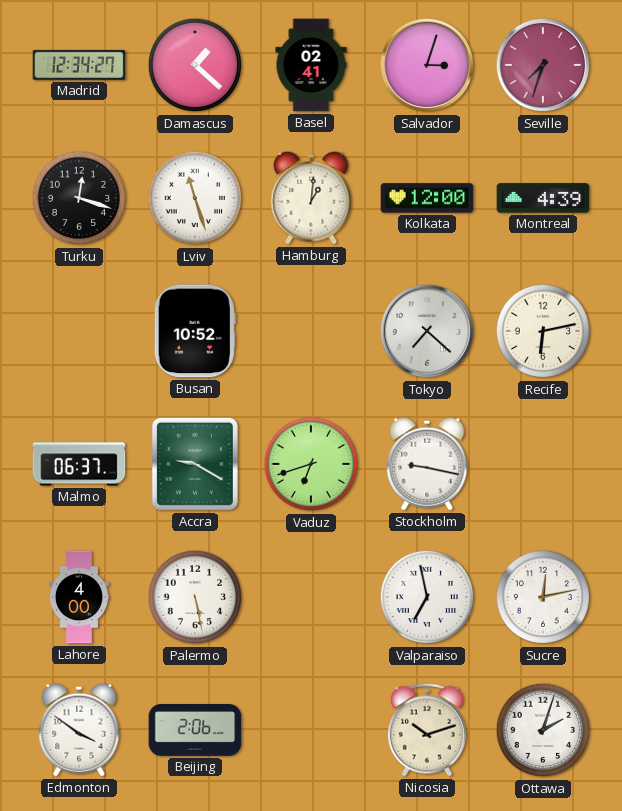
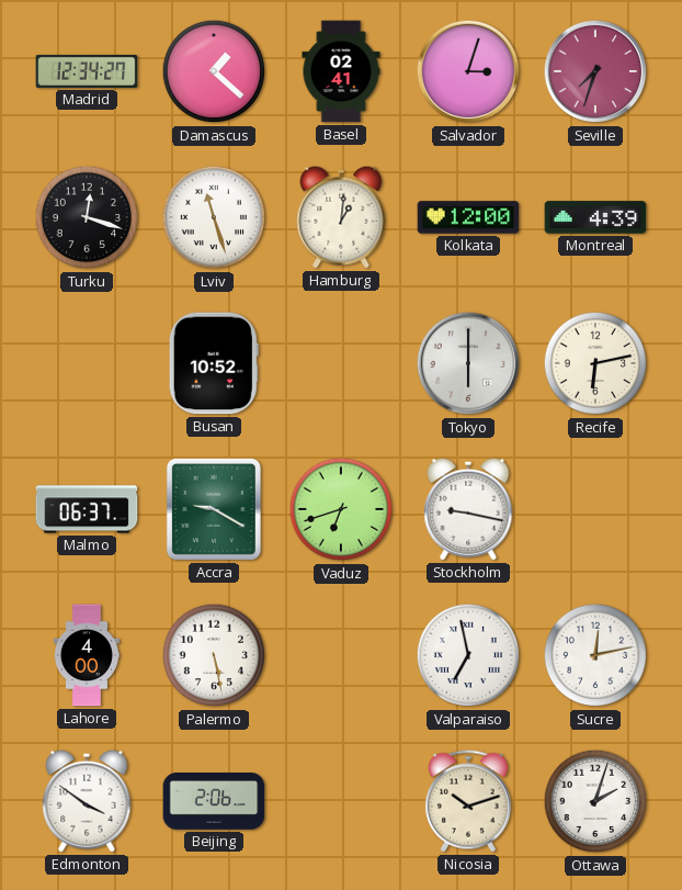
Tokyo: 7:22 -> 6:00 (468, 363)
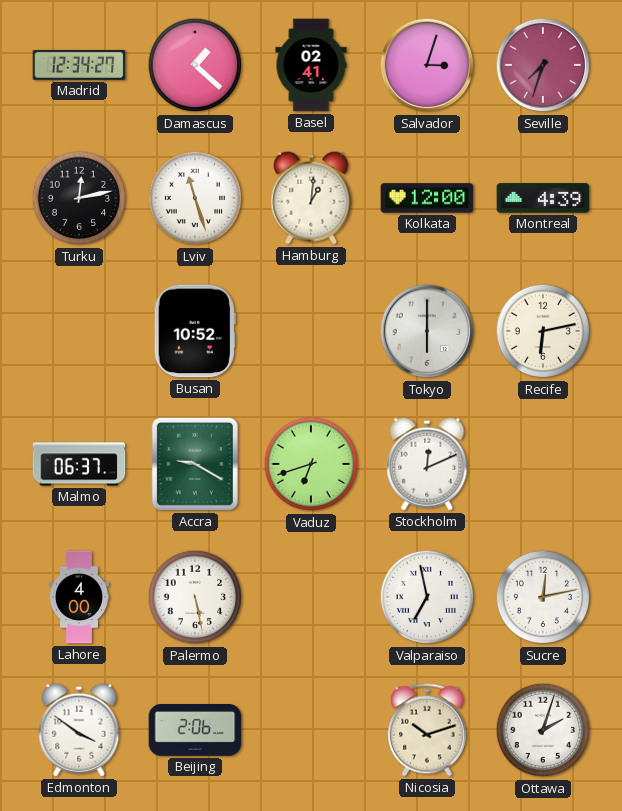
Turku: 12:18 -> 12:13 (79, 198)
Stockholm: 9:17 -> 12:11 (427, 464)
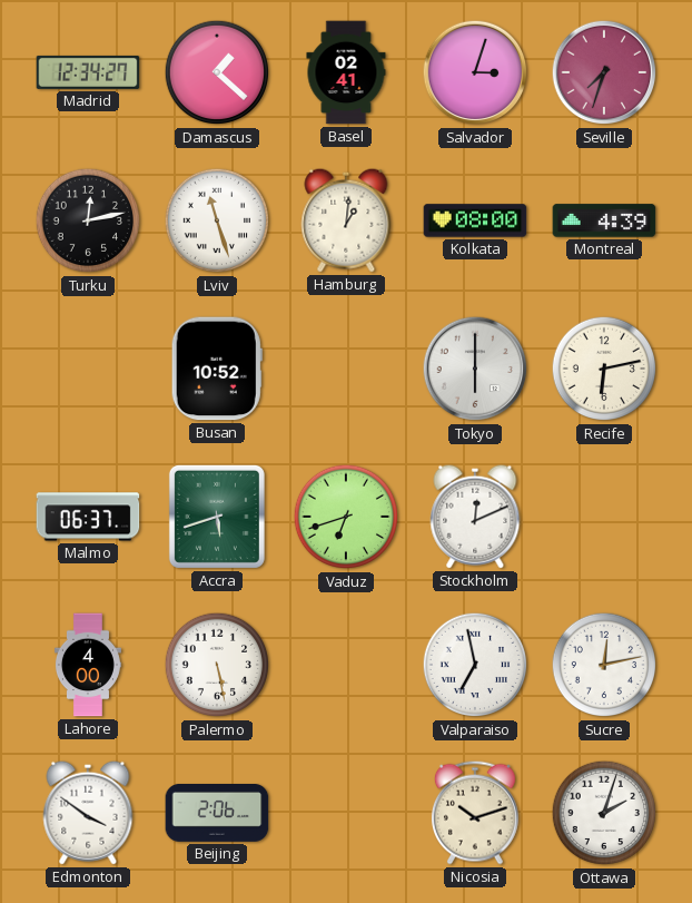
Kolkata: 12:00 -> 08:00 (475, 220)
Accra: 9:20 -> 5:42 (217, 517)
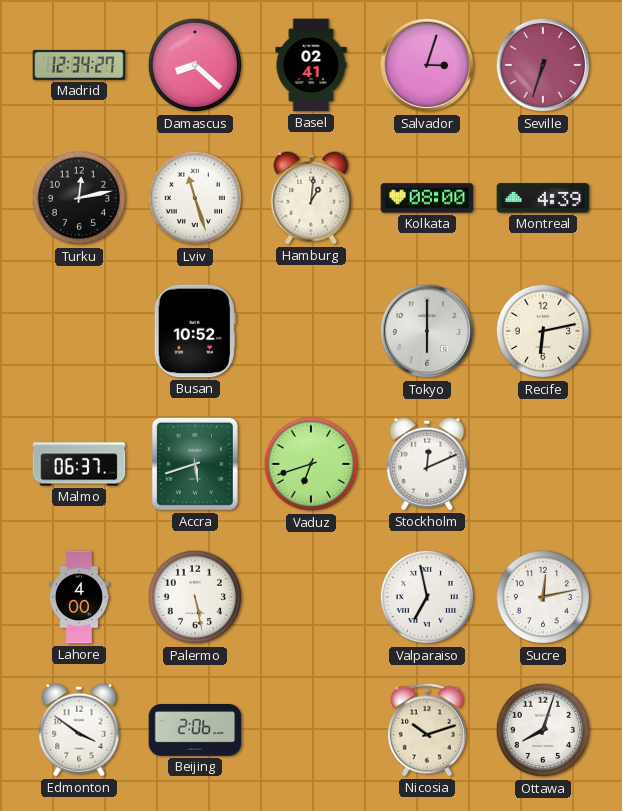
Damascus: 1:22 -> 8:22 (195, 65)
Seville: 7:33 -> 6:33 (543, 65)
Ottawa: 2:03 -> 8:03 (543, 730)
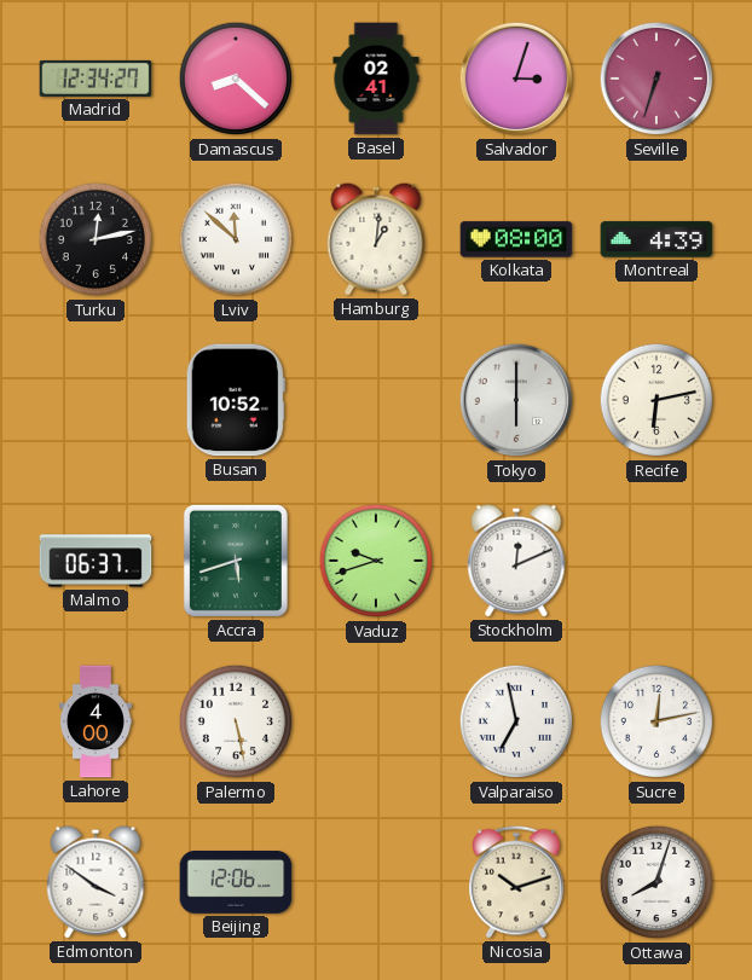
Lviv: 11:27 -> 11:52 (236, 239)
Vaduz: 6:42 -> 9:42 (376, 561)
Beijing: 2:06 -> 12:06 (236, 883)
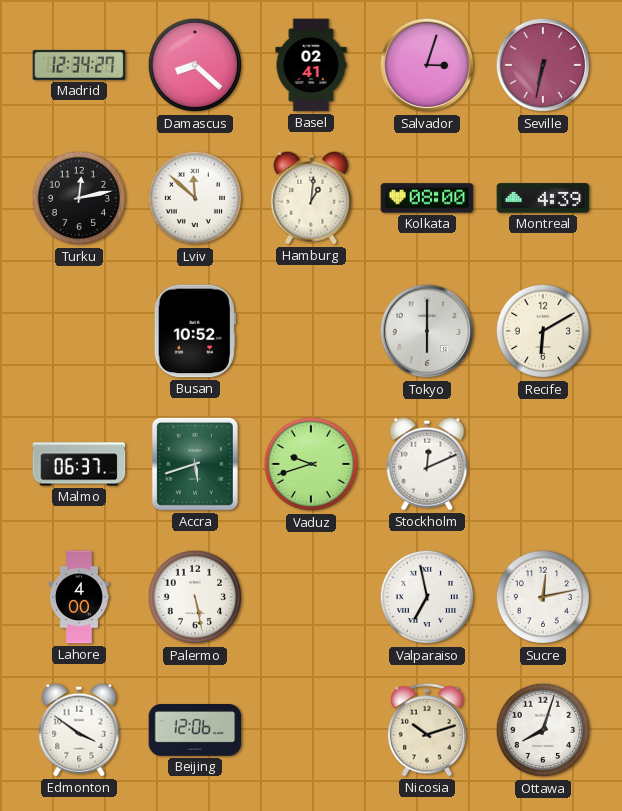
Seville: 6:33 -> 6:32 (543, 65)
Recife: 6:13 -> 6:10 (543, 331)
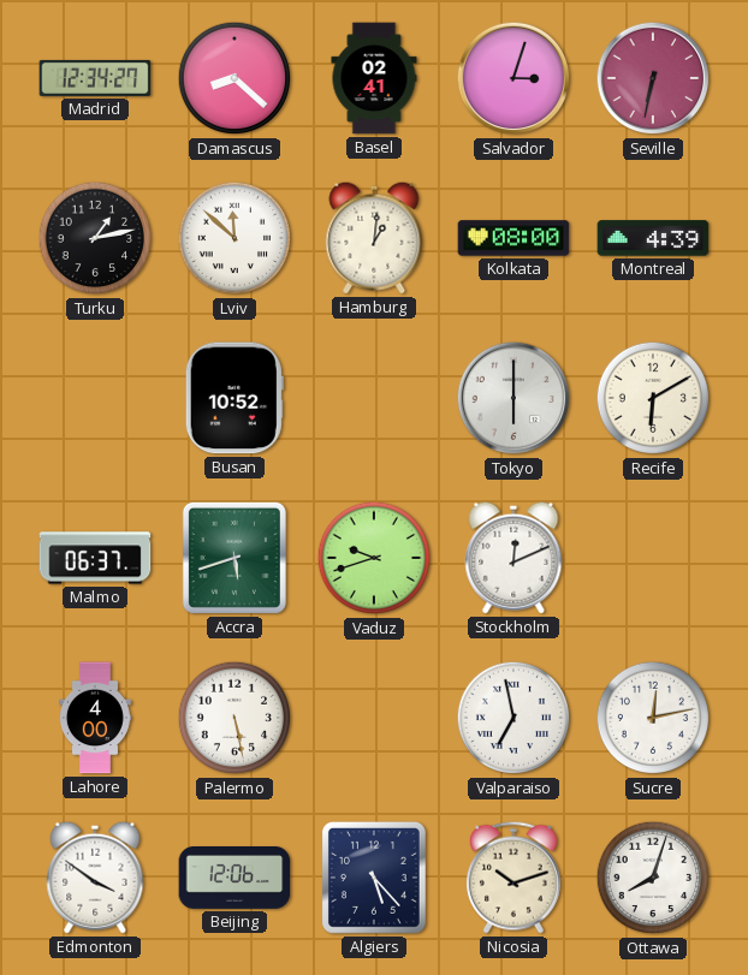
Turku: 12:13 -> 1:13 (95, 238)
Algiers: none -> 5:23 (374, 878)
